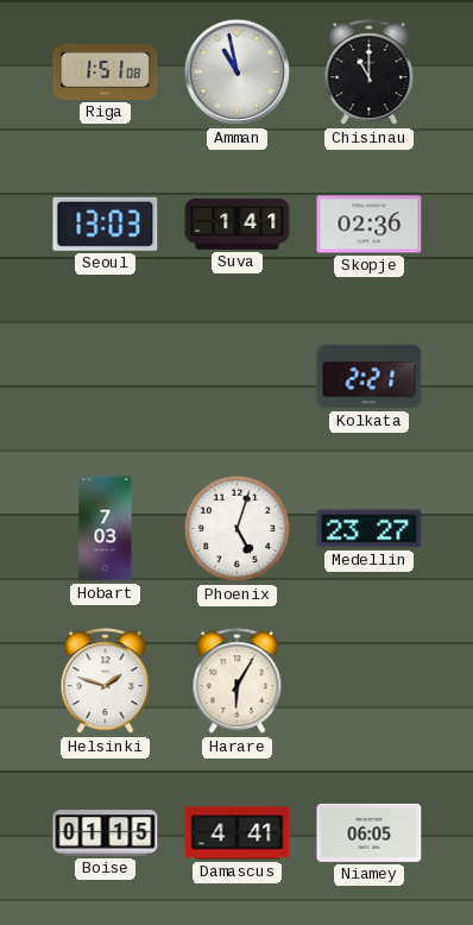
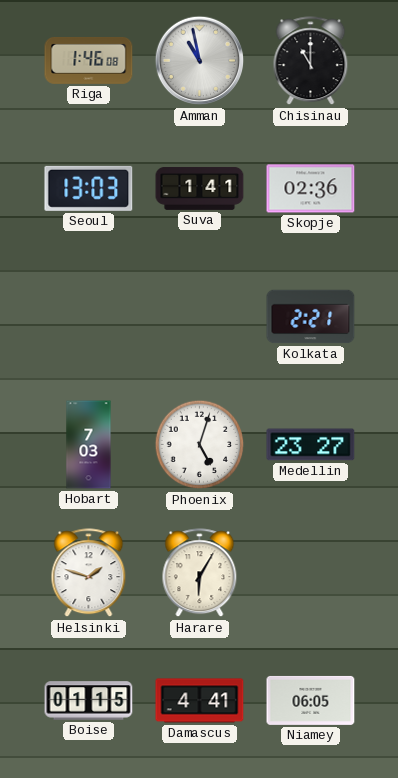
Riga: 1:51 -> 1:46 (89, 60)
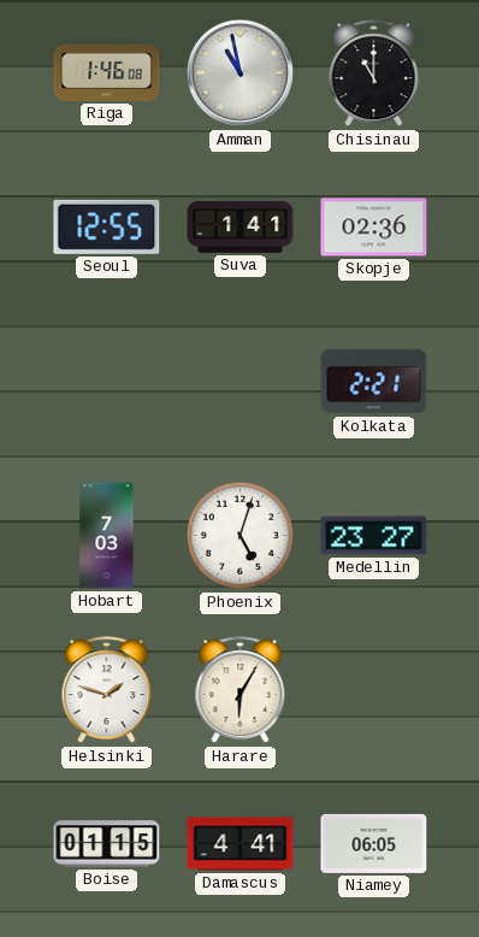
Seoul: 13:03 -> 12:55 (107, 226)
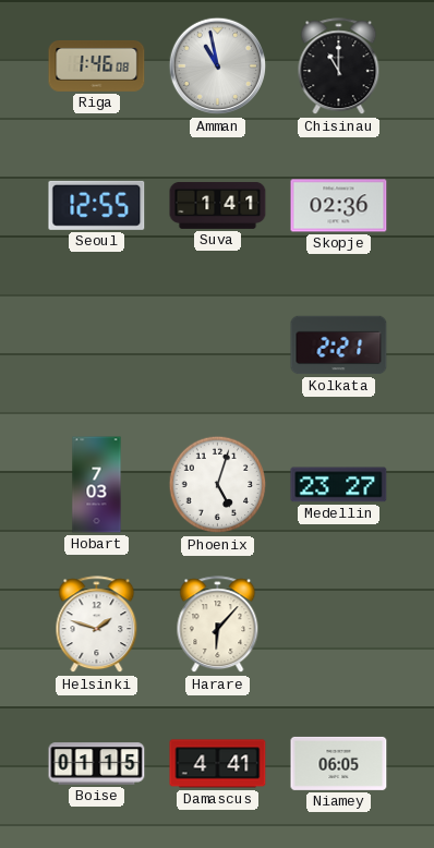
Harare: 6:05 -> 6:07 (218, 625)
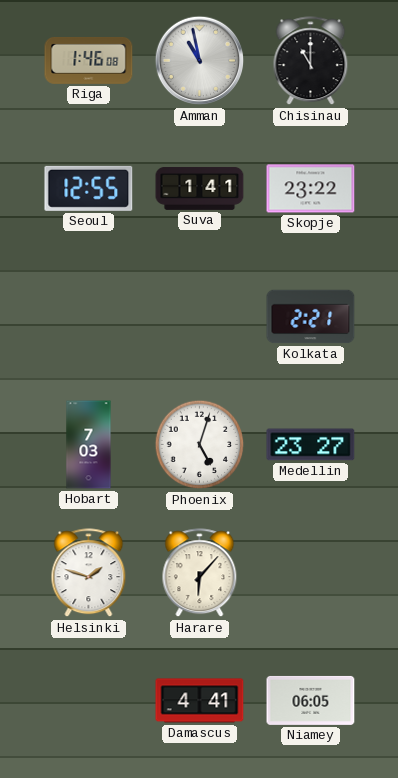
Skopje: 02:36 -> 23:22 (311, 189)
Boise: 01:15 -> none (97, 764)
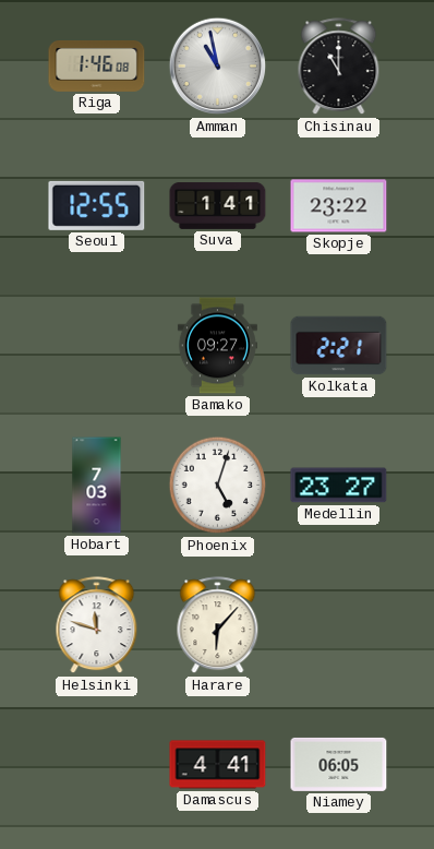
Bamako: none -> 09:27 (217, 346)
Helsinki: 1:48 -> 11:48 (97, 625)
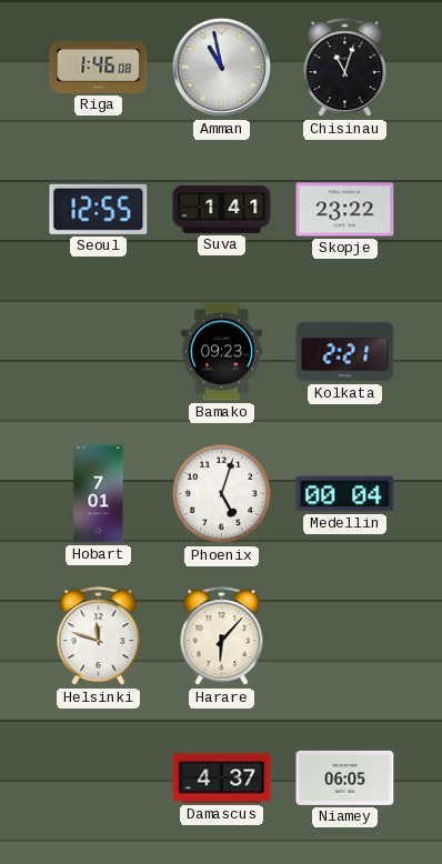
Chisinau: 11:00 -> 11:03 (345, 68)
Bamako: 09:27 -> 09:23 (221, 352)
Hobart: 7:03 -> 7:01 (99, 494)
Medellin: 23:27 -> 00:04 (345, 494)
Damascus: 4:41 -> 4:37 (222, 778)
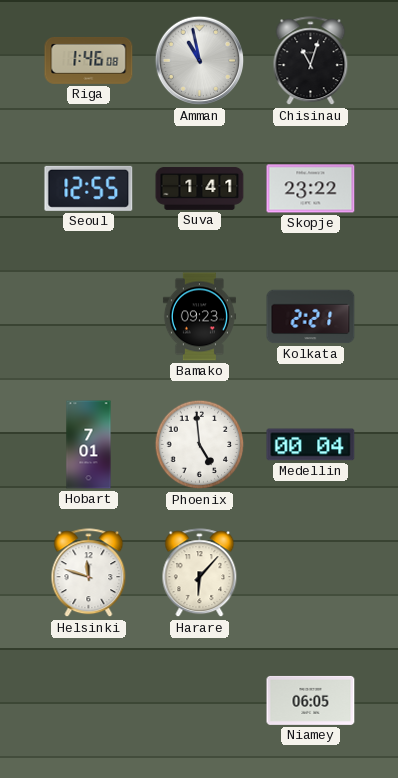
Phoenix: 5:03 -> 4:59 (200, 445)
Damascus: 4:37 -> none (222, 778)
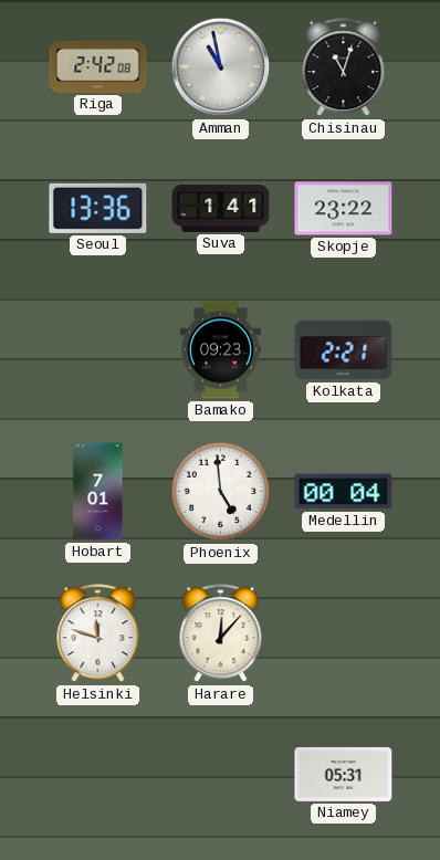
Riga: 1:46 -> 2:42 (98, 66)
Seoul: 12:55 -> 13:36 (98, 208)
Harare: 6:07 -> 12:07 (221, 633)
Niamey: 06:05 -> 05:31 (344, 774)
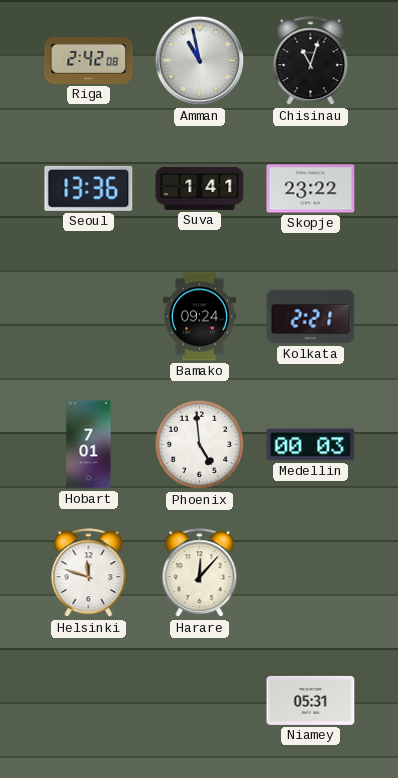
Bamako: 09:23 -> 09:24 (199, 317)
Medellin: 00:04 -> 00:03 (311, 445)
